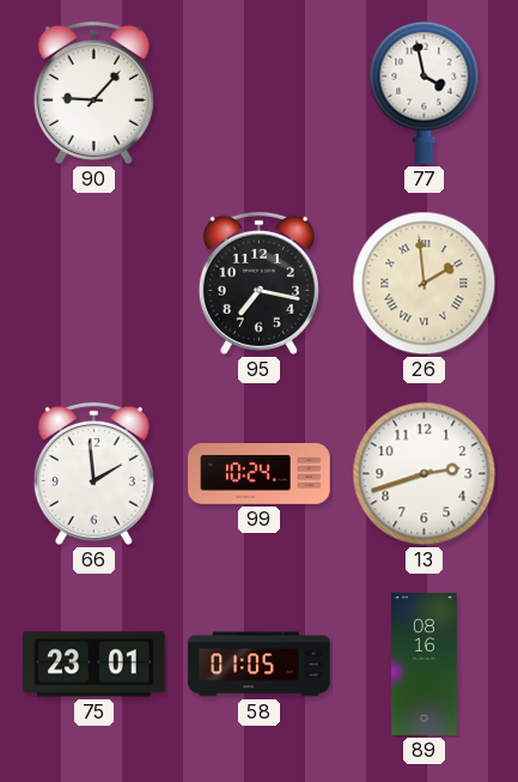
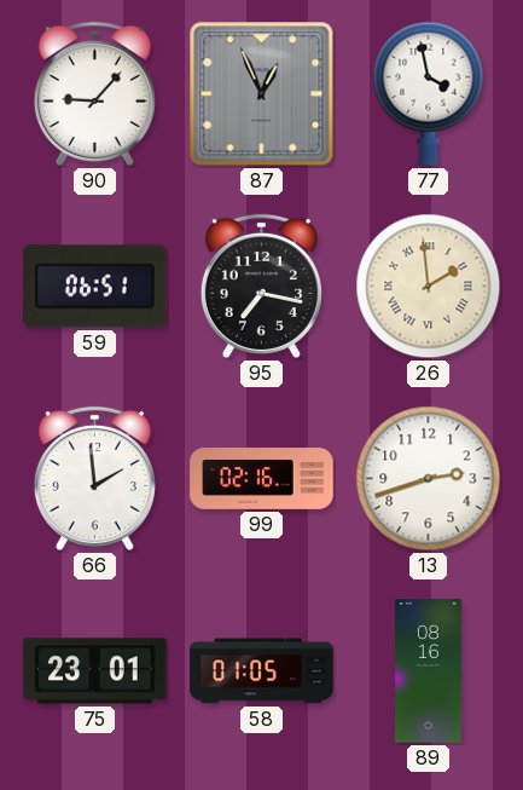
87: none -> 12:56 (262, 94)
59: none -> 06:51 (95, 287)
99: 10:24 -> 02:16 (262, 479)
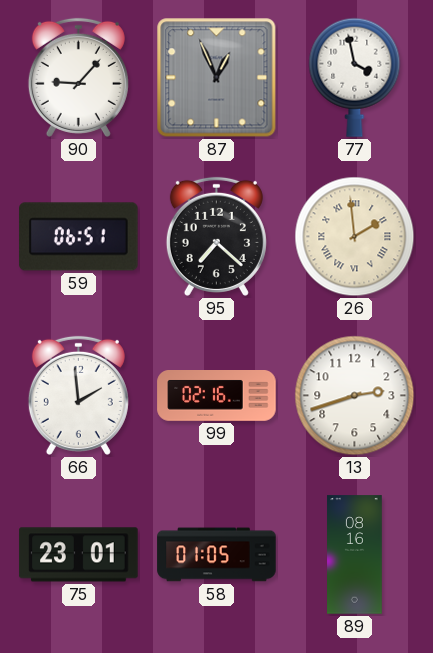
95: 7:17 -> 7:22 (216, 236)
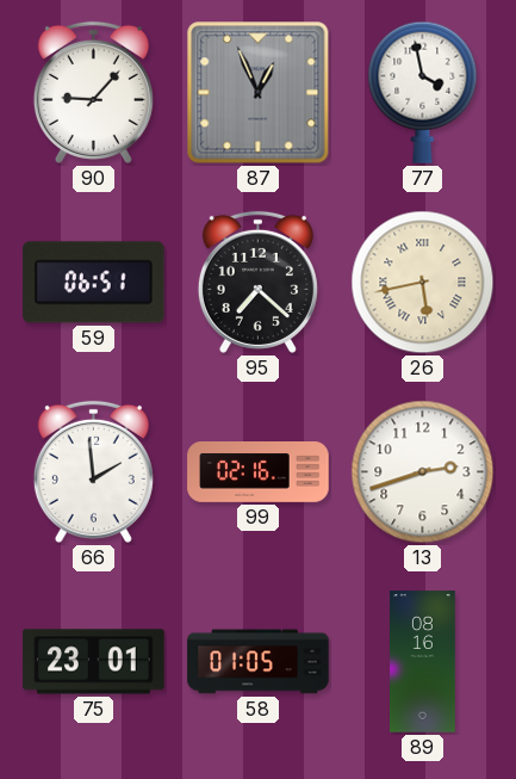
26: 1:59 -> 5:43 (423, 283)
